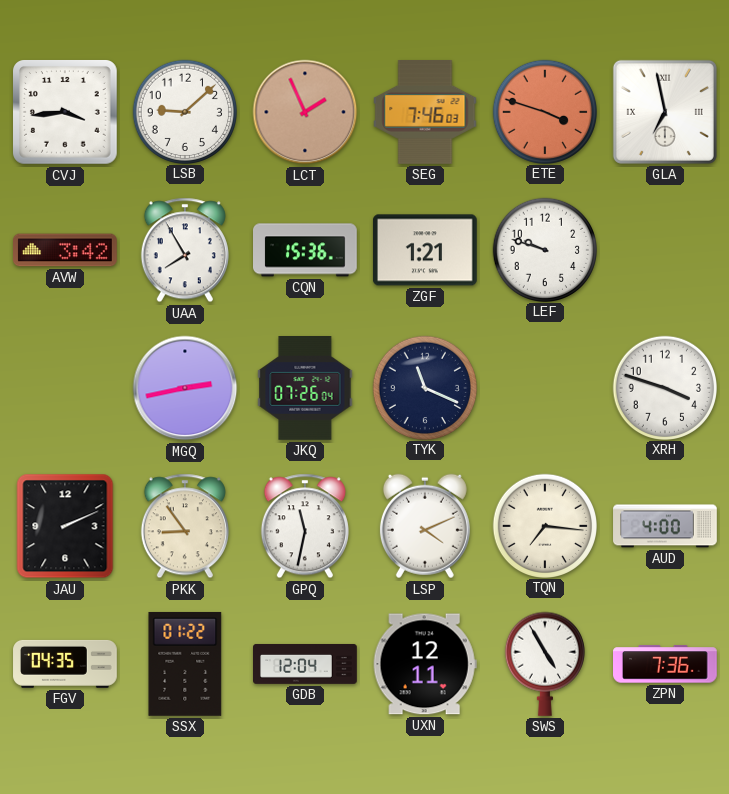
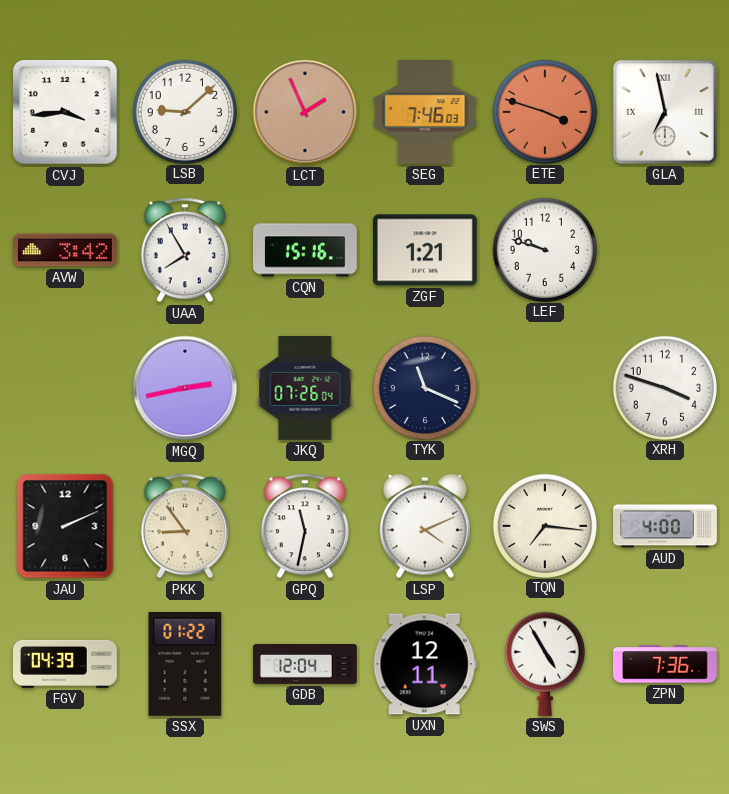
CQN: 15:36 -> 15:16 (306, 250)
FGV: 04:35 -> 04:39 (65, 664)
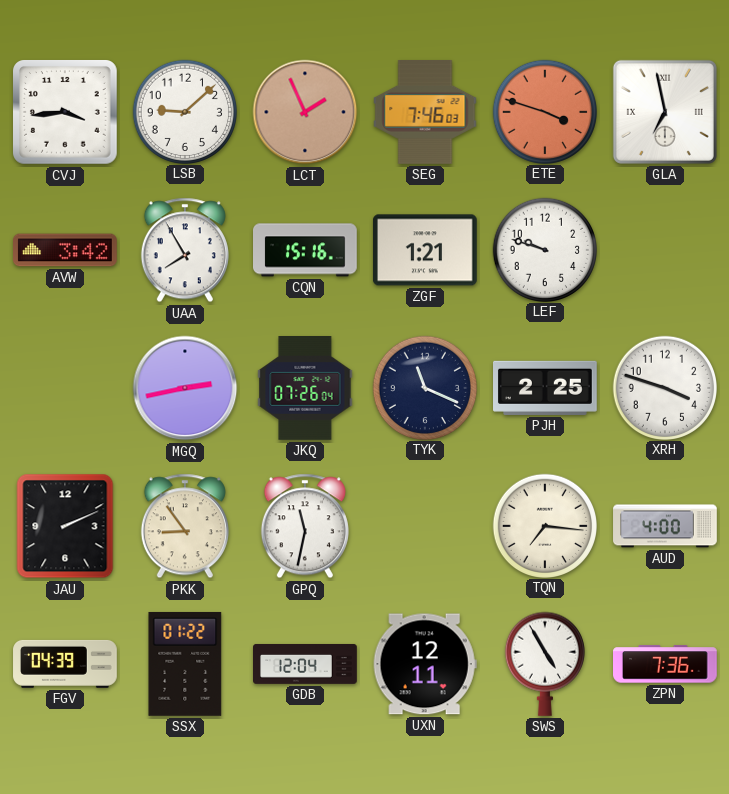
PJH: none -> 2:25 (546, 388)
LSP: 4:11 -> none (425, 526)
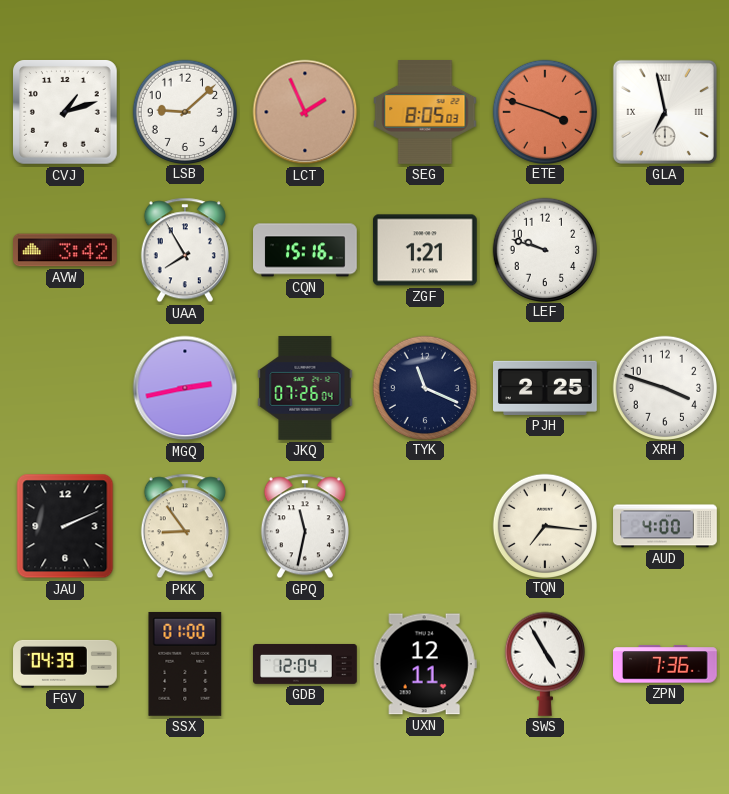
CVJ: 3:44 -> 1:12 (66, 113)
SEG: 7:46 -> 8:05 (425, 113)
SSX: 01:22 -> 01:00 (185, 664)
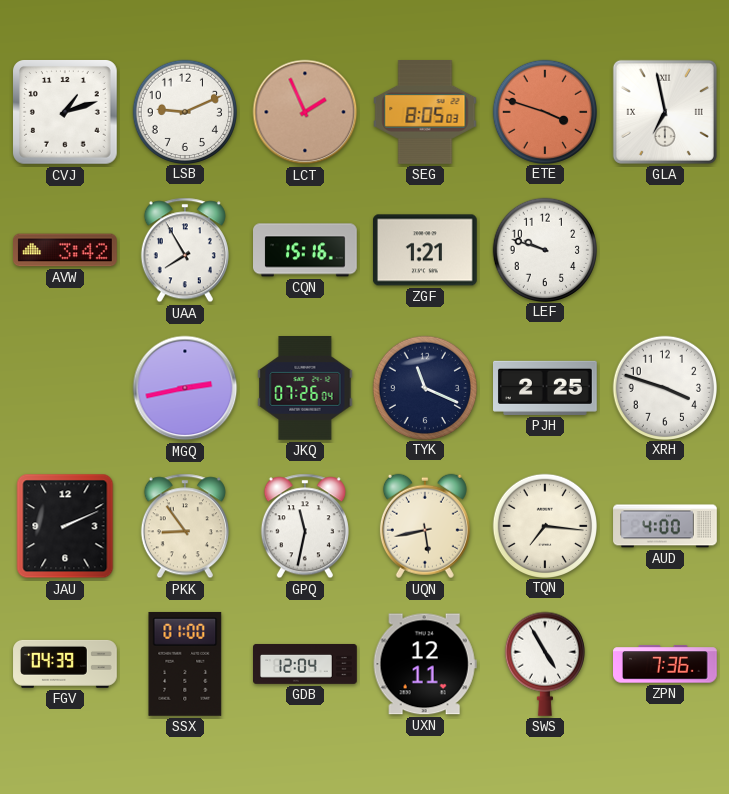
LSB: 9:08 -> 9:11 (184, 111)
UQN: none -> 5:43 (425, 526)
